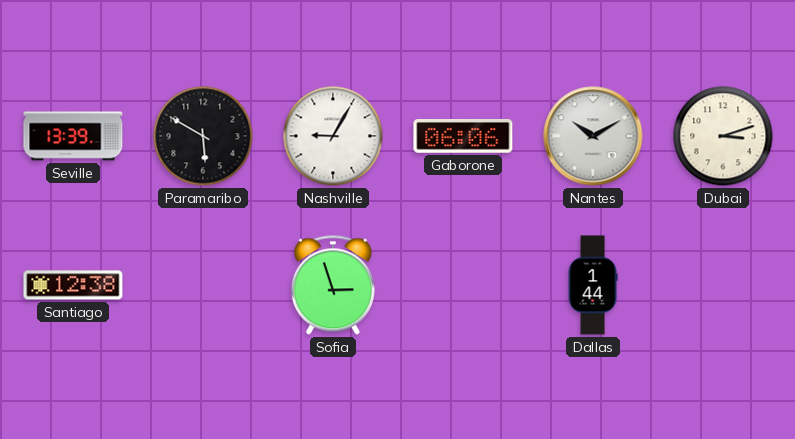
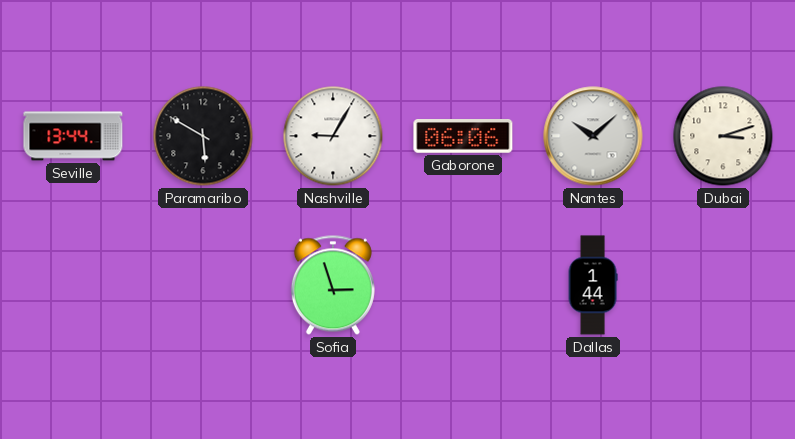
Seville: 13:39 -> 13:44 (73, 136)
Nantes: 10:10 -> 10:08 (593, 136)
Santiago: 12:38 -> none (73, 285)
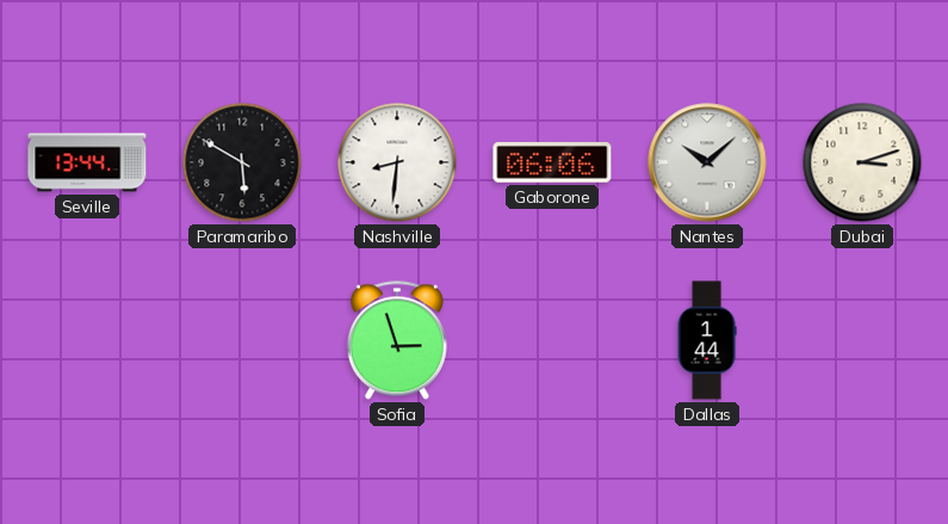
Nashville: 9:05 -> 8:31 (397, 162)
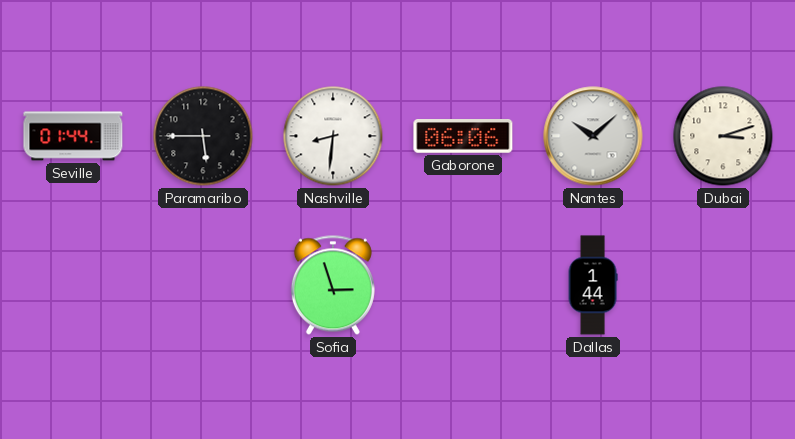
Seville: 13:44 -> 01:44 (73, 136)
Paramaribo: 5:50 -> 5:45 (203, 136)
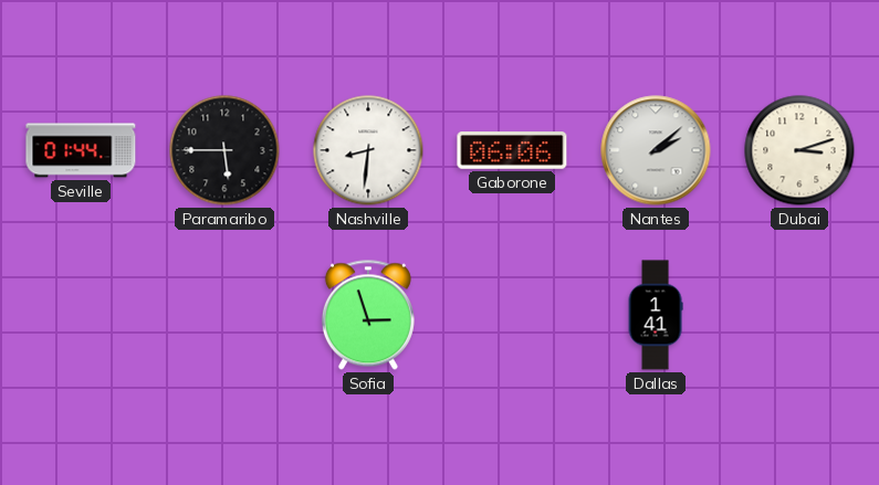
Nantes: 10:08 -> 2:08 (656, 150)
Dallas: 1:44 -> 1:41 (656, 315)
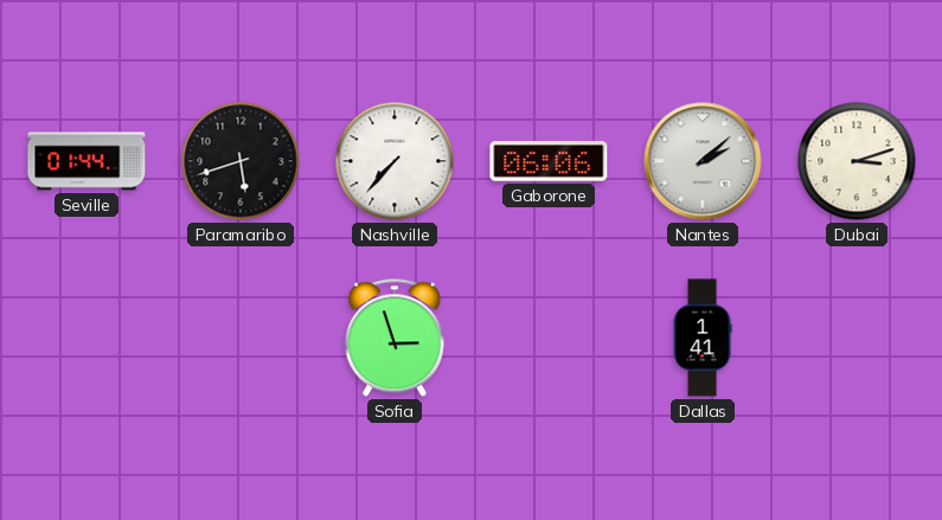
Paramaribo: 5:45 -> 5:42 (241, 161)
Nashville: 8:31 -> 7:37 (395, 161)
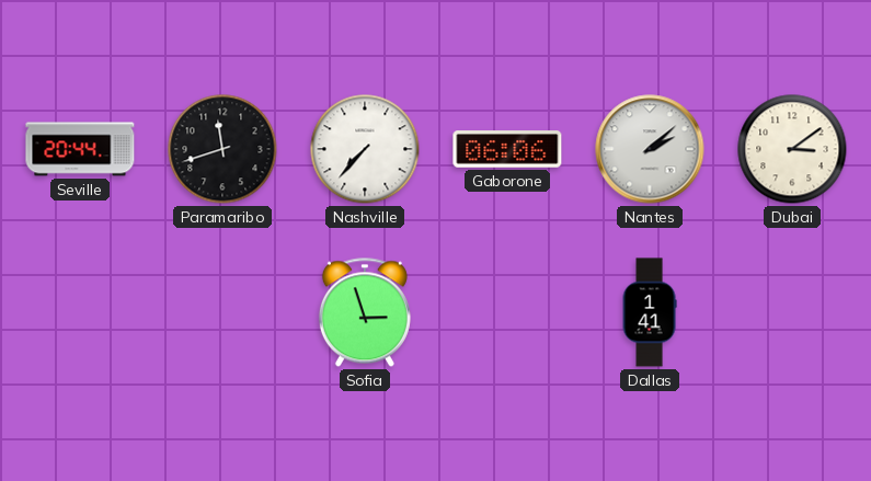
Seville: 01:44 -> 20:44 (80, 149)
Paramaribo: 5:42 -> 11:42 (222, 149)
Dubai: 3:12 -> 3:09 (792, 149)
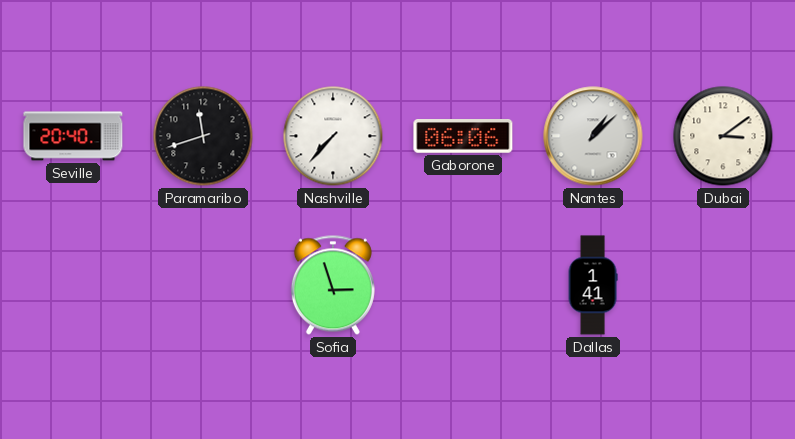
Seville: 20:44 -> 20:40 (73, 136)
Nantes: 2:08 -> 1:08 (593, 136)
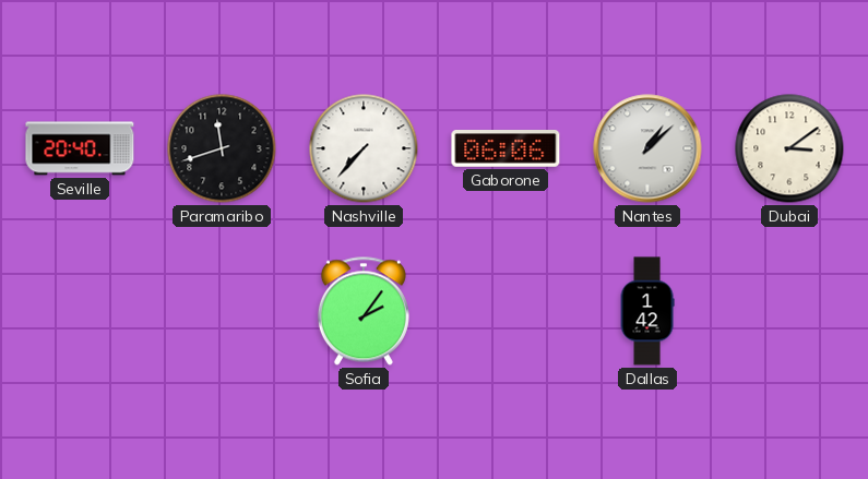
Sofia: 2:57 -> 2:06 (364, 311)
Dallas: 1:41 -> 1:42 (647, 311)
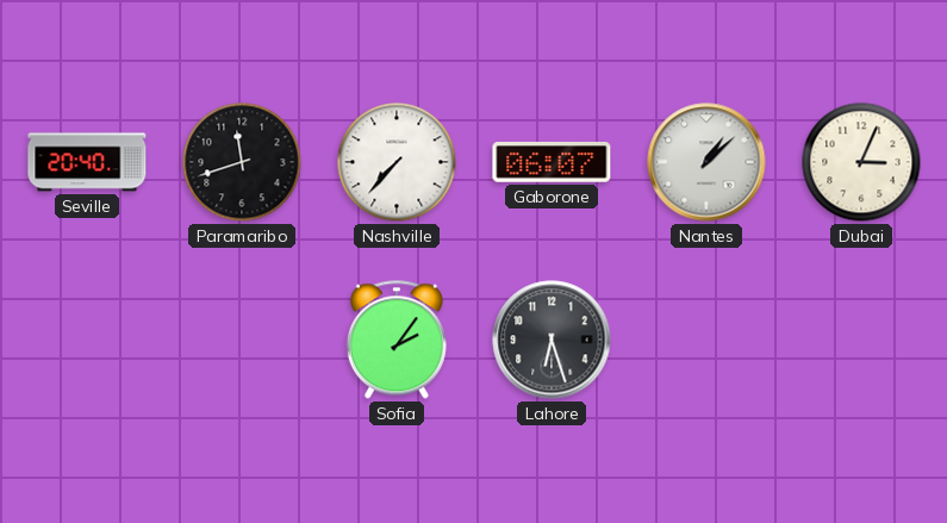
Gaborone: 06:06 -> 06:07 (552, 163)
Dubai: 3:09 -> 3:04 (861, 162)
Lahore: none -> 6:27 (552, 340)
Dallas: 1:42 -> none (647, 311)
